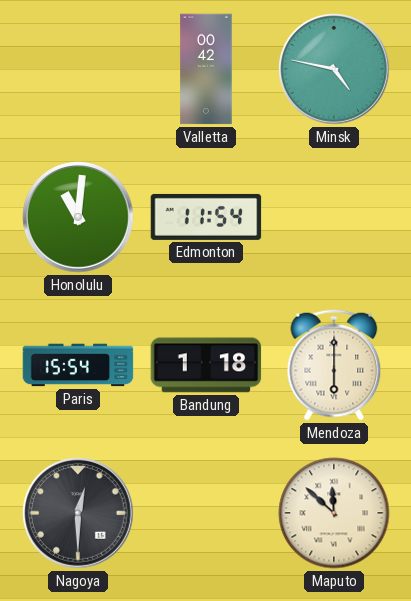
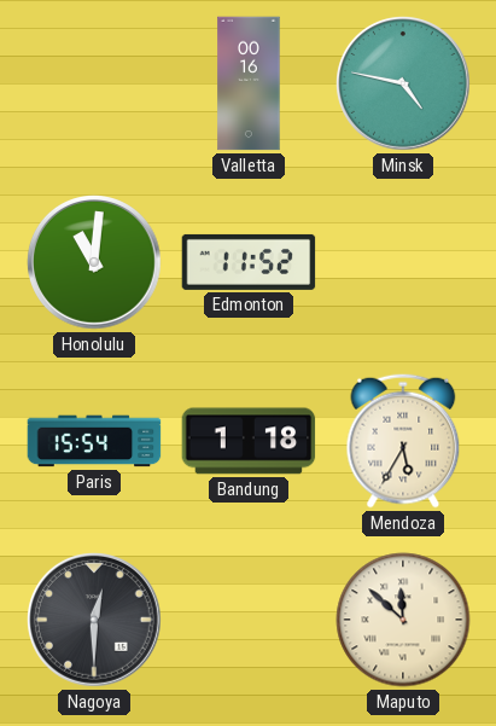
Valletta: 00:42 -> 00:16 (249, 83)
Edmonton: 11:54 -> 11:52 (249, 262)
Mendoza: 6:00 -> 5:35 (403, 441)
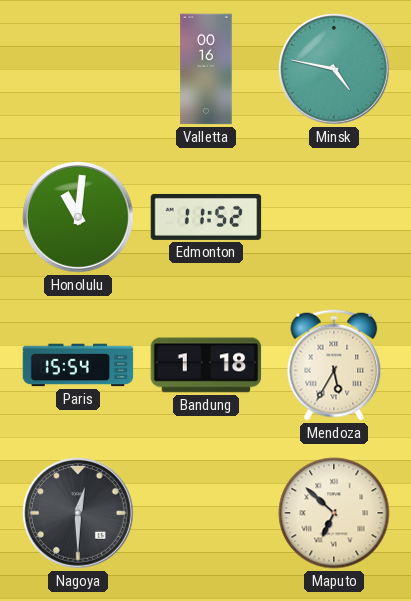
Maputo: 11:52 -> 6:52 (334, 513)
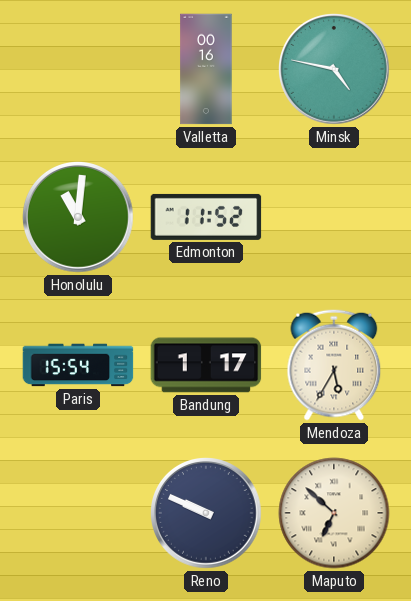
Bandung: 1:18 -> 1:17 (206, 365)
Nagoya: 12:30 -> none (79, 514)
Reno: none -> 9:49 (207, 514)
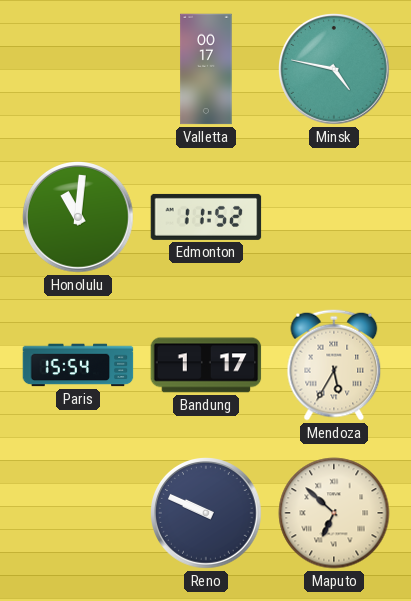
Valletta: 00:16 -> 00:17 (206, 69)
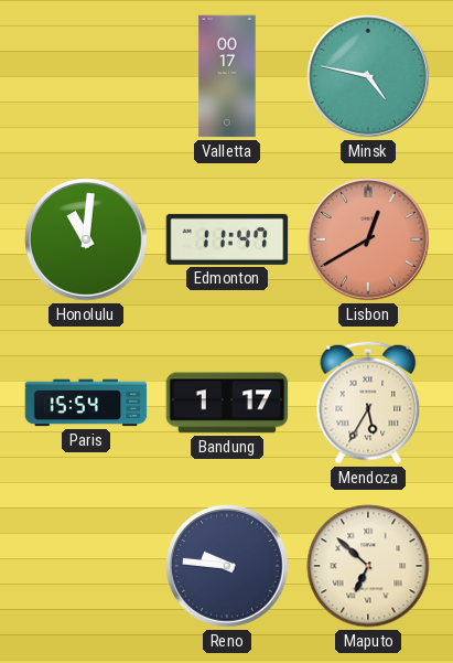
Edmonton: 11:52 -> 11:47 (227, 239)
Lisbon: none -> 12:40 (369, 240)
Reno: 9:49 -> 9:46 (228, 567)
